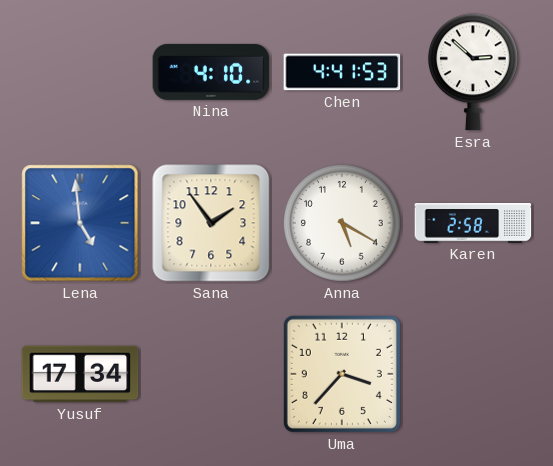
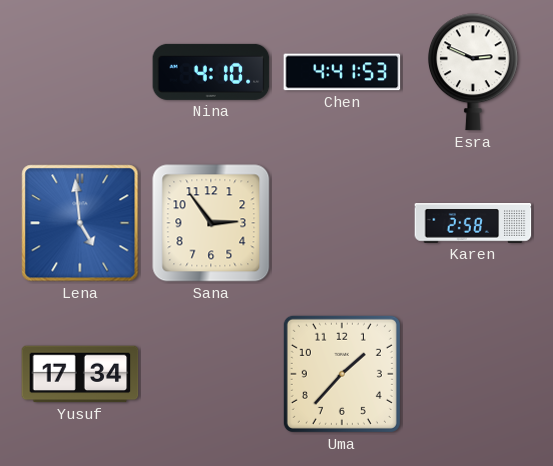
Esra: 2:52 -> 2:49 (473, 72)
Sana: 1:54 -> 2:54 (211, 223)
Anna: 5:20 -> none (343, 224)
Uma: 3:37 -> 1:37 (342, 374)
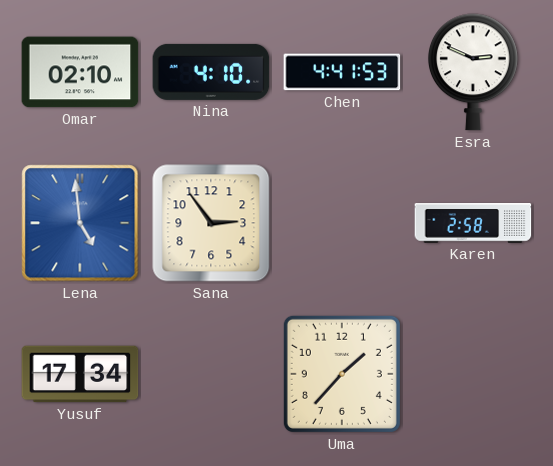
Omar: none -> 02:10 (80, 72)
